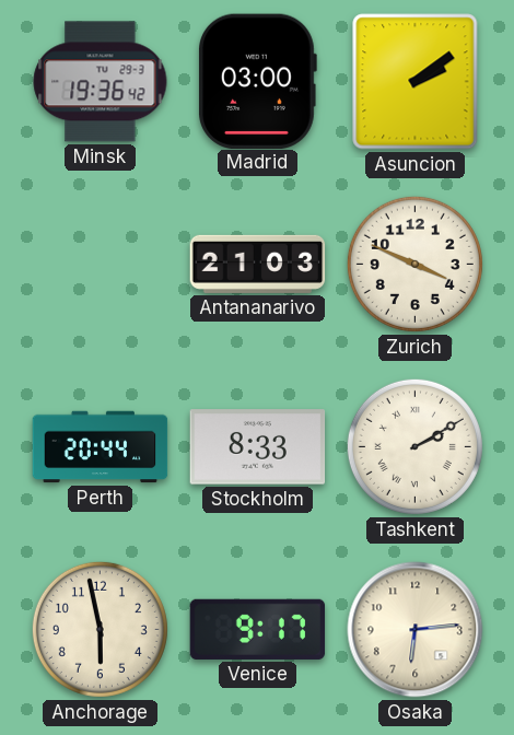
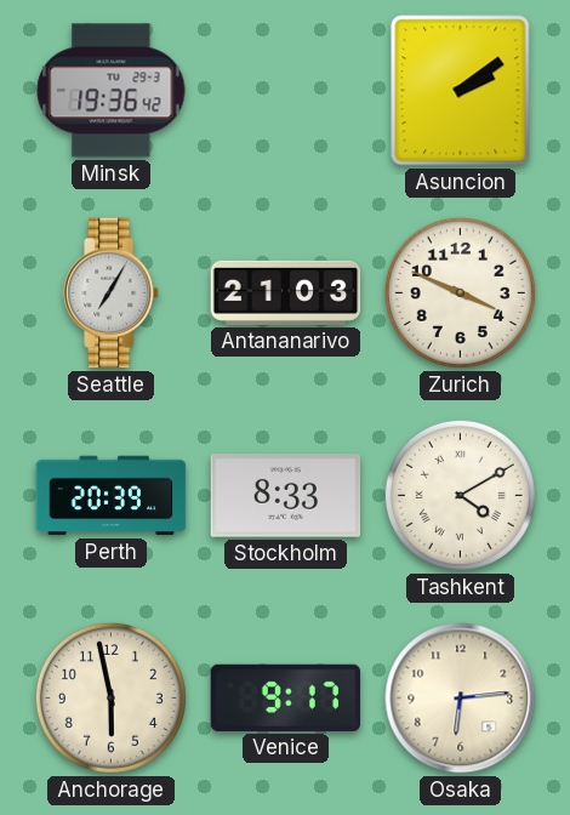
Madrid: 03:00 -> none (257, 81)
Seattle: none -> 7:05 (112, 293)
Perth: 20:44 -> 20:39 (112, 496)
Tashkent: 2:10 -> 4:10 (460, 495)
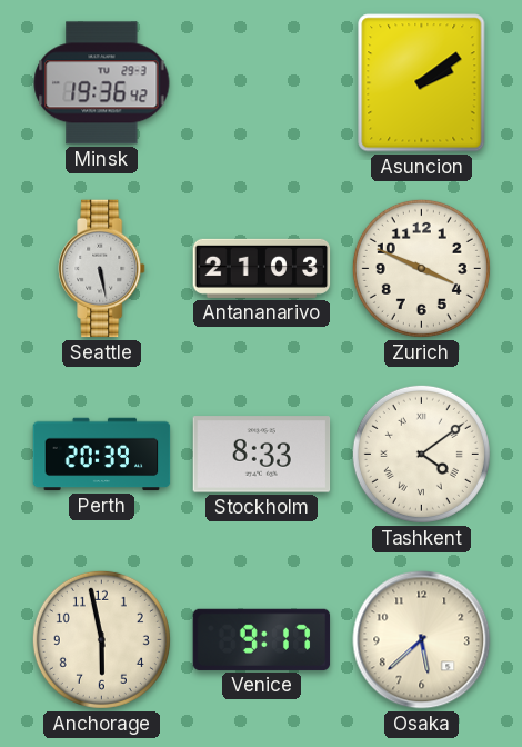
Seattle: 7:05 -> 5:28 (102, 269)
Tashkent: 4:10 -> 4:09 (421, 454)
Osaka: 6:14 -> 5:38 (422, 640)
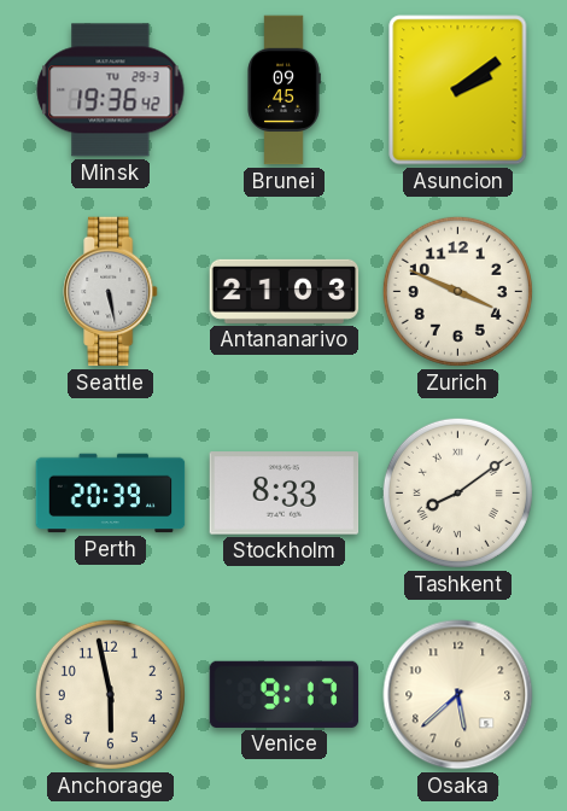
Brunei: none -> 09:45 (283, 91)
Tashkent: 4:09 -> 8:09 (457, 492)
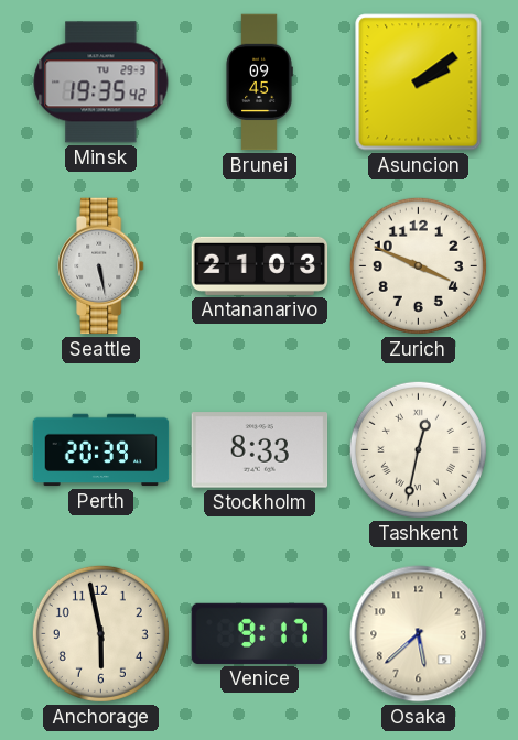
Minsk: 19:36 -> 19:35 (101, 83)
Tashkent: 8:09 -> 12:32 (418, 449)
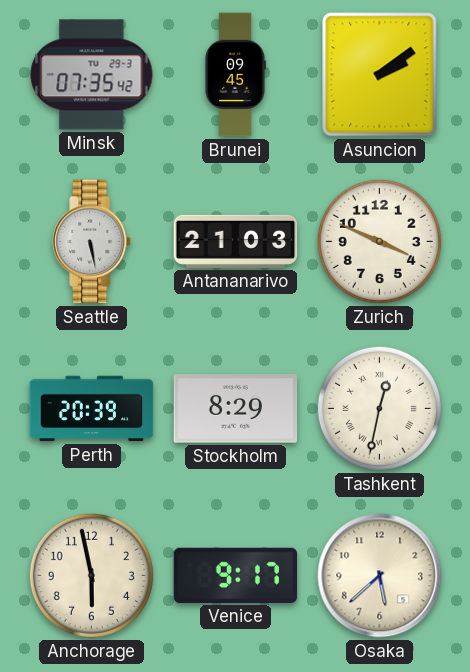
Minsk: 19:35 -> 07:35 (92, 75)
Stockholm: 8:33 -> 8:29 (236, 409)
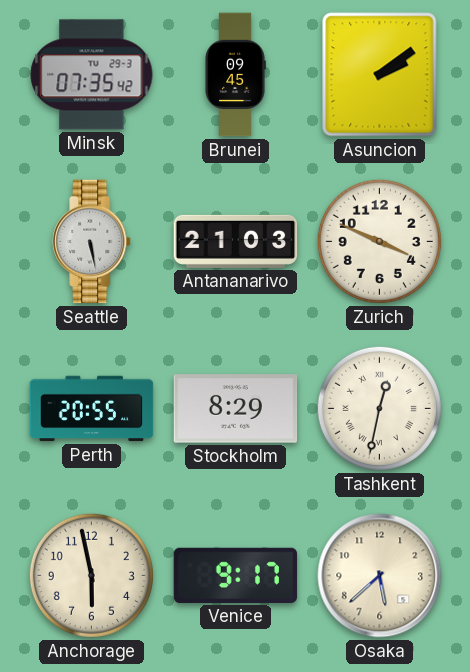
Perth: 20:39 -> 20:55 (92, 409)
